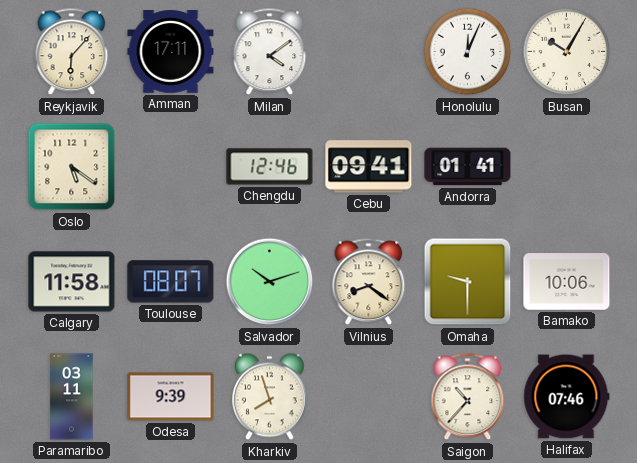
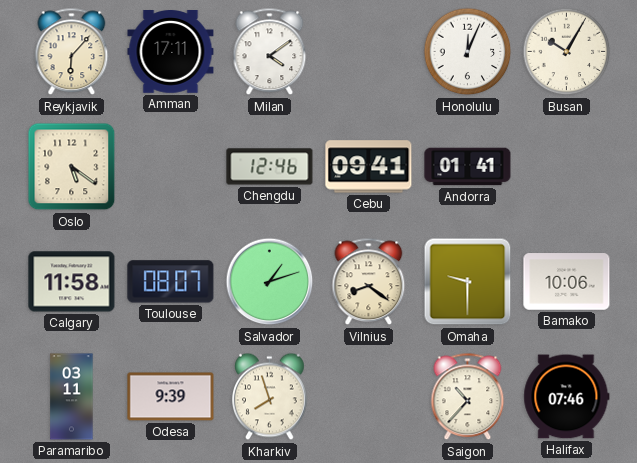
Salvador: 10:12 -> 1:12 (270, 282)
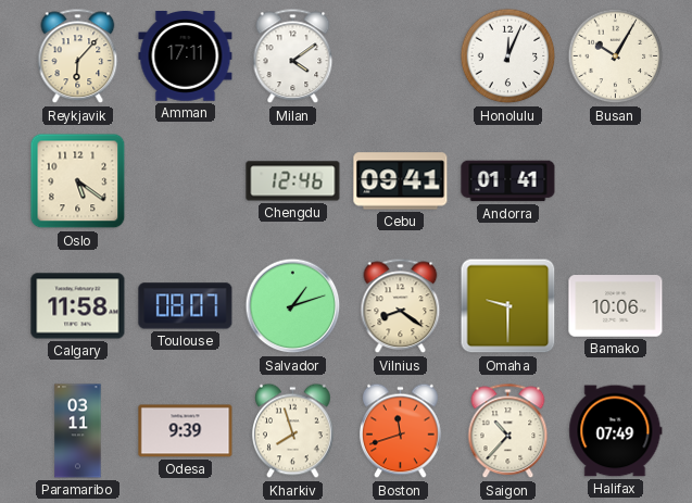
Boston: none -> 11:42 (401, 431)
Halifax: 07:46 -> 07:49 (616, 431)
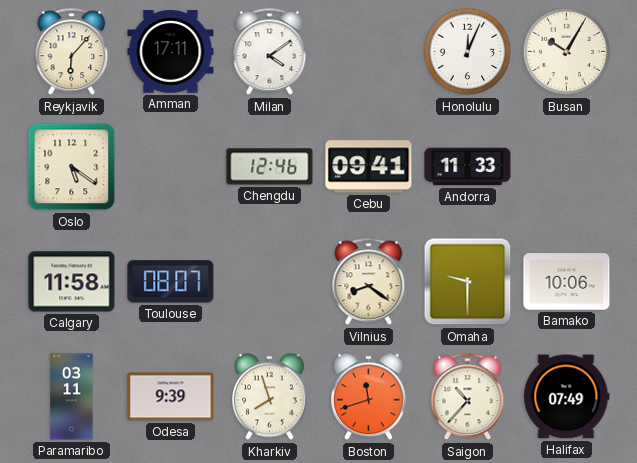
Andorra: 01:41 -> 11:33 (468, 167)
Salvador: 1:12 -> none (293, 306)
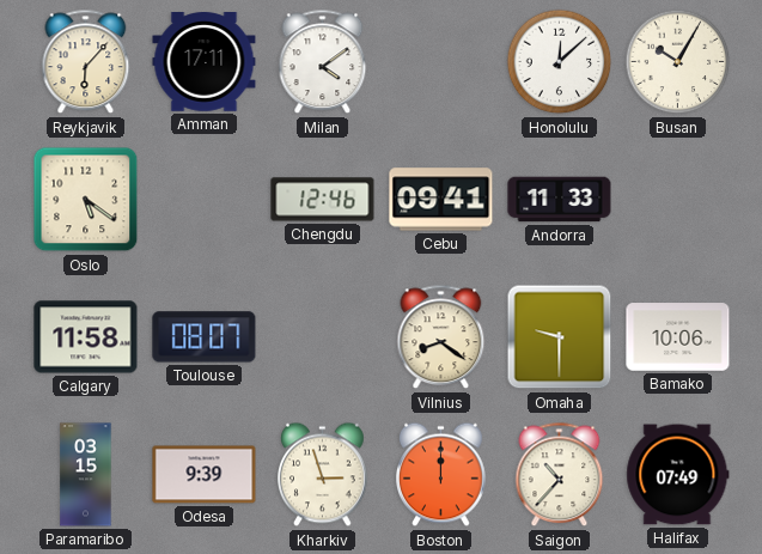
Honolulu: 12:04 -> 12:08 (560, 62)
Paramaribo: 03:11 -> 03:15 (86, 475)
Kharkiv: 7:57 -> 2:57 (323, 475)
Boston: 11:42 -> 12:00 (441, 475)
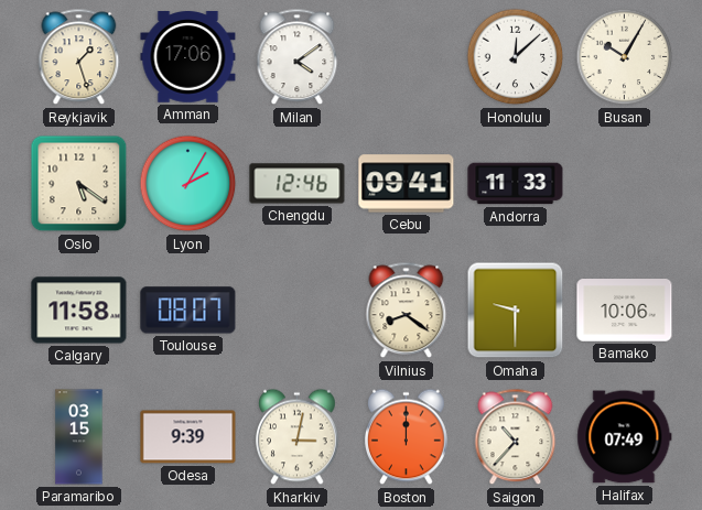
Reykjavik: 6:07 -> 1:27 (79, 57)
Amman: 17:11 -> 17:06 (188, 57)
Lyon: none -> 2:05 (188, 184)
Kharkiv: 2:57 -> 3:02 (298, 437)
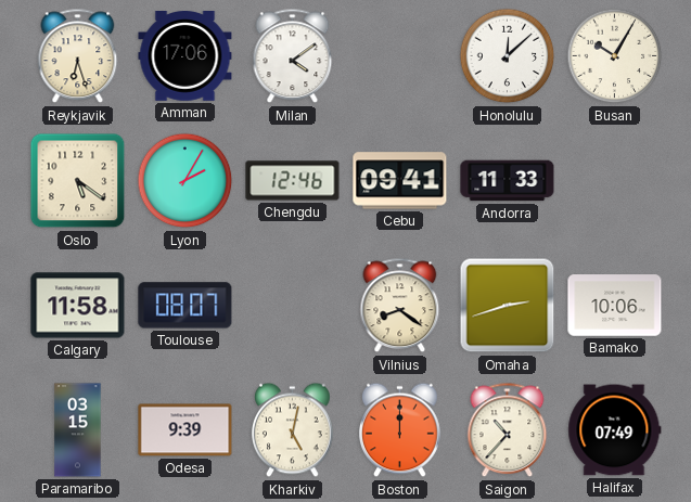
Reykjavik: 1:27 -> 6:27 (78, 56)
Omaha: 9:30 -> 2:42 (508, 306)
Kharkiv: 3:02 -> 5:02 (293, 430)
